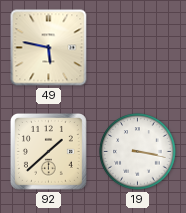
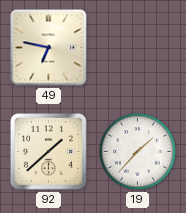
49: 5:47 -> 6:47 (49, 48)
19: 3:17 -> 1:37 (138, 152)
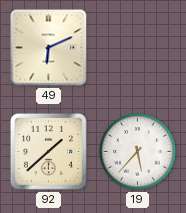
49: 6:47 -> 6:11 (49, 48)
19: 1:37 -> 5:37 (138, 152)
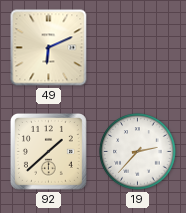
19: 5:37 -> 2:37 (138, 152)
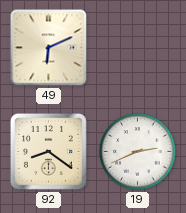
92: 1:38 -> 8:21 (48, 151)
19: 2:37 -> 2:41 (138, 152)
